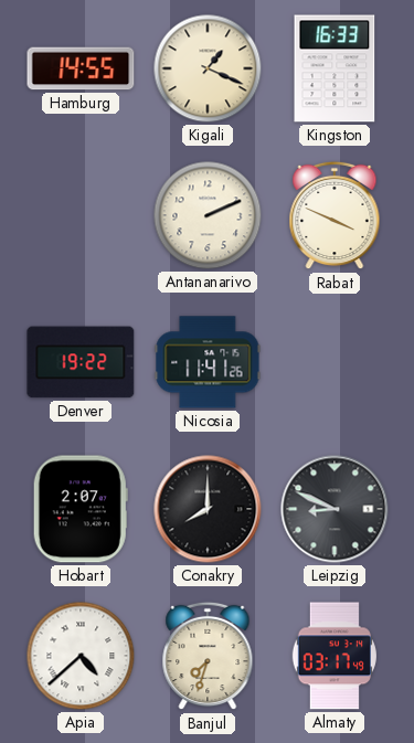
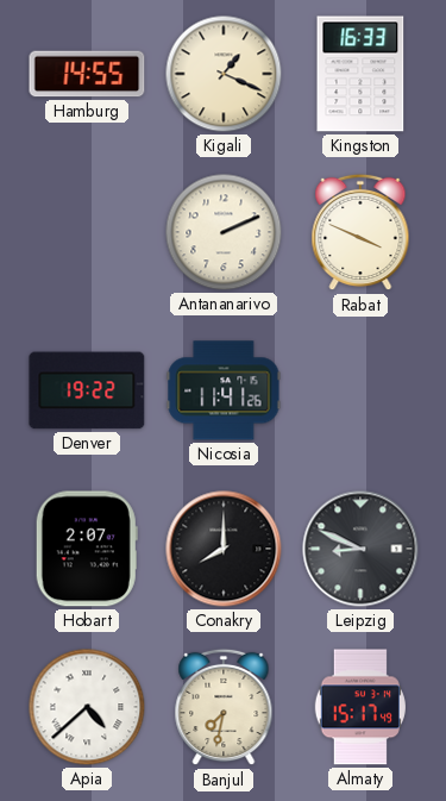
Banjul: 7:33 -> 7:32 (224, 707)
Almaty: 03:17 -> 15:17 (360, 707)
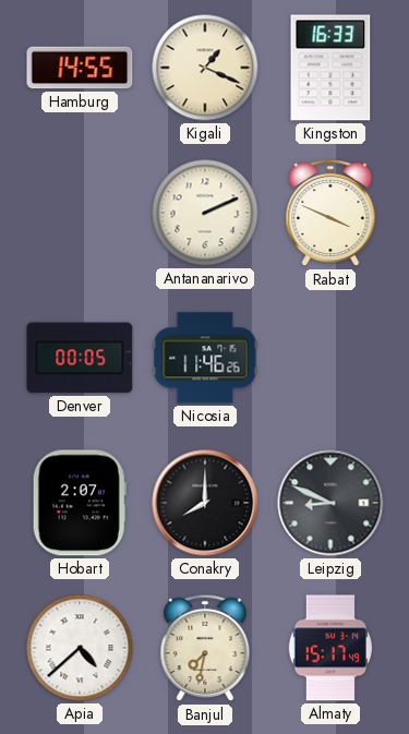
Denver: 19:22 -> 00:05 (80, 358)
Nicosia: 11:41 -> 11:46 (205, 358)
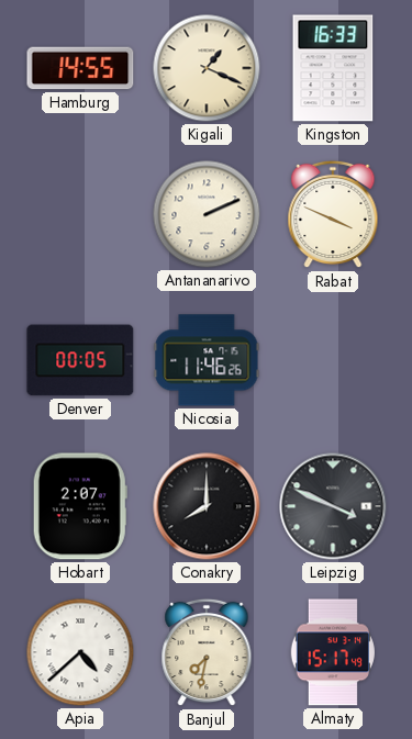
Leipzig: 8:49 -> 3:49 (333, 506)
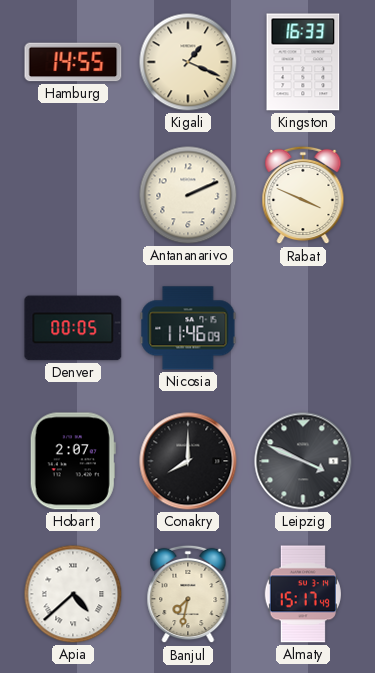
Nicosia: 11:46:26 -> 11:46:09 (188, 328)
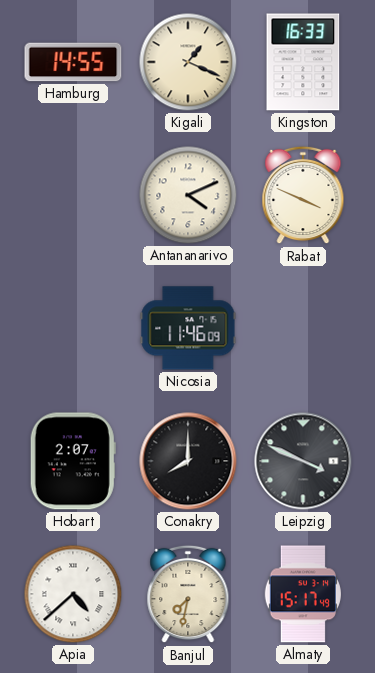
Antananarivo: 2:11 -> 4:11 (188, 195)
Denver: 00:05 -> none (73, 328)
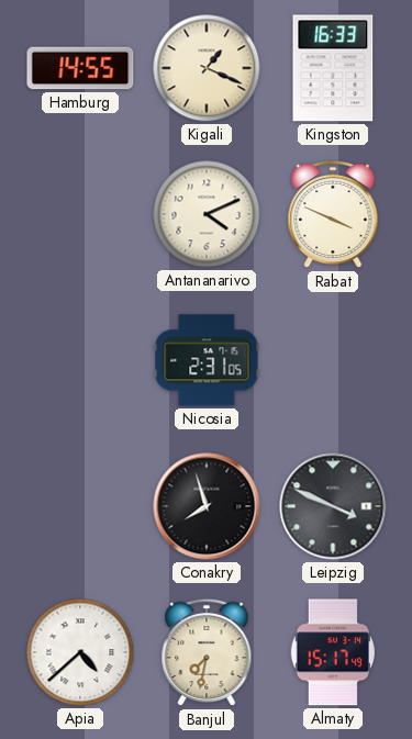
Nicosia: 11:46 -> 2:31 (207, 360)
Hobart: 2:07 -> none (73, 461)
Conakry: 8:00 -> 7:57 (207, 506)
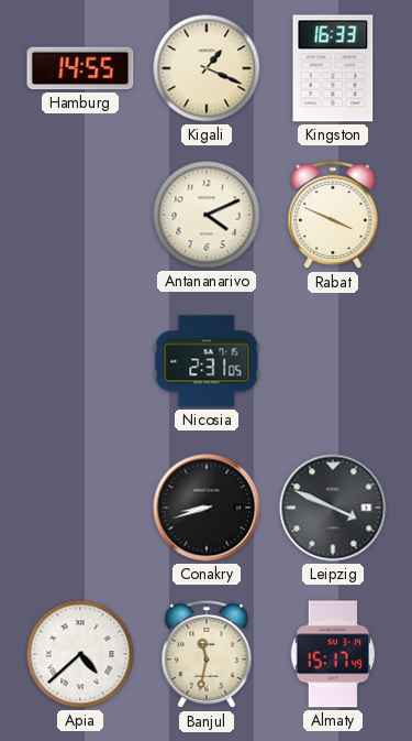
Conakry: 7:57 -> 8:42 (207, 508)
Banjul: 7:32 -> 11:32 (207, 654)
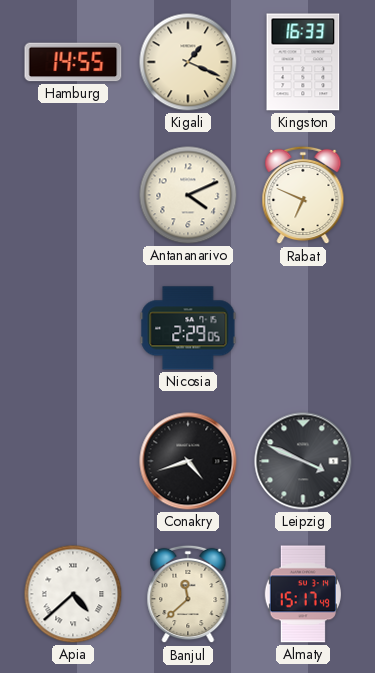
Rabat: 3:49 -> 6:49 (303, 195)
Nicosia: 2:31 -> 2:29 (188, 328)
Conakry: 8:42 -> 4:42 (188, 461)
Banjul: 11:32 -> 11:38 (188, 594)
